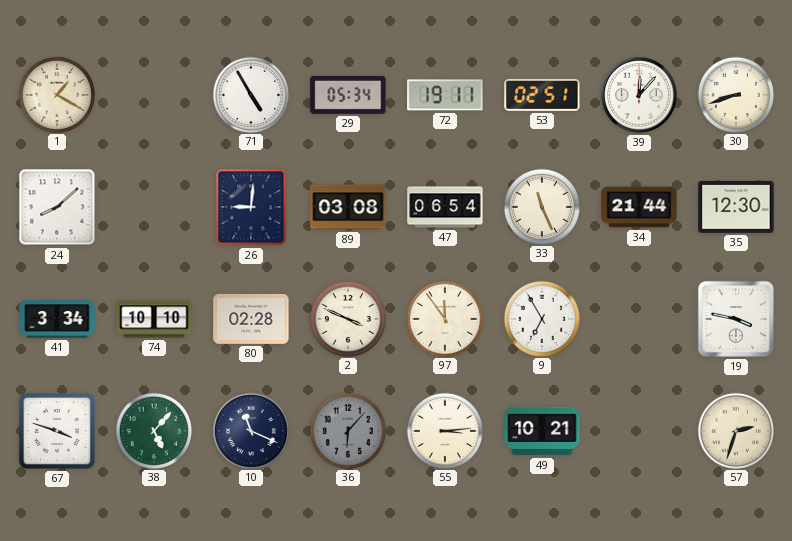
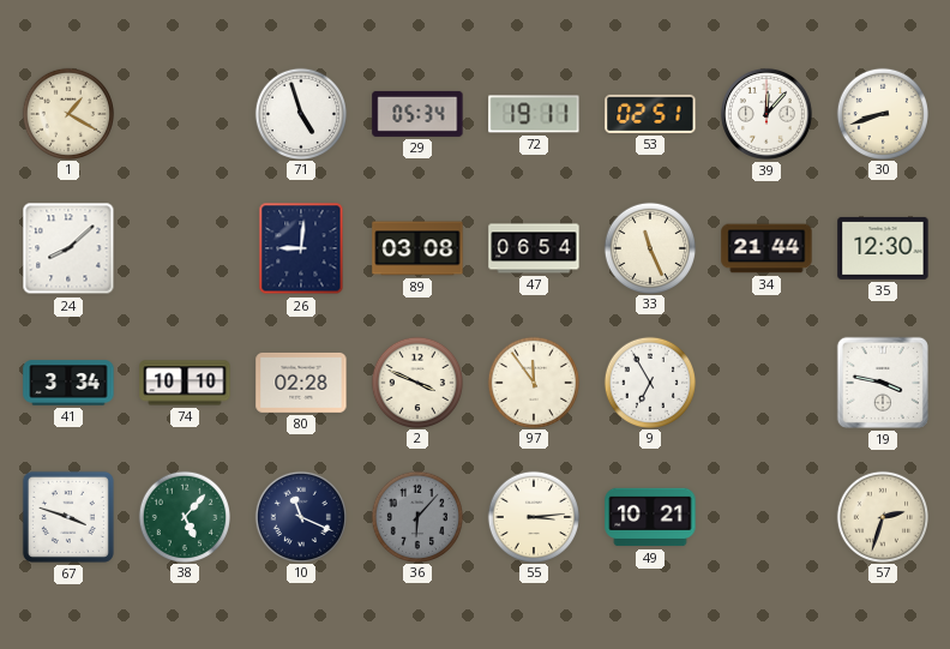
71: 4:55 -> 4:57 (300, 113)
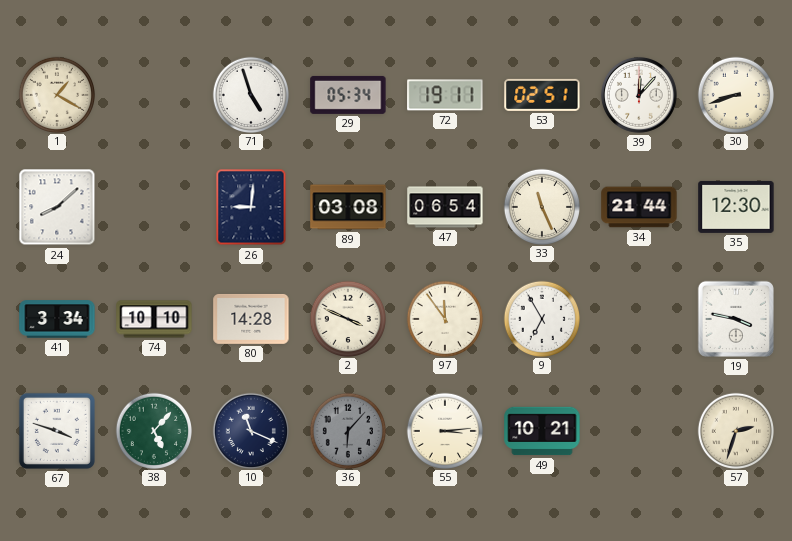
80: 02:28 -> 14:28 (251, 319)
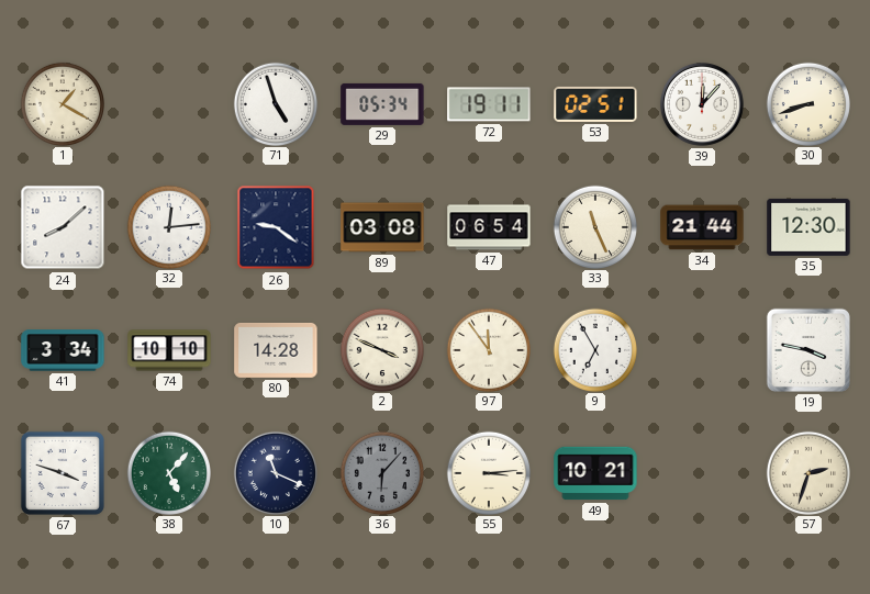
32: none -> 12:14 (168, 226)
26: 9:01 -> 9:21 (276, 227)
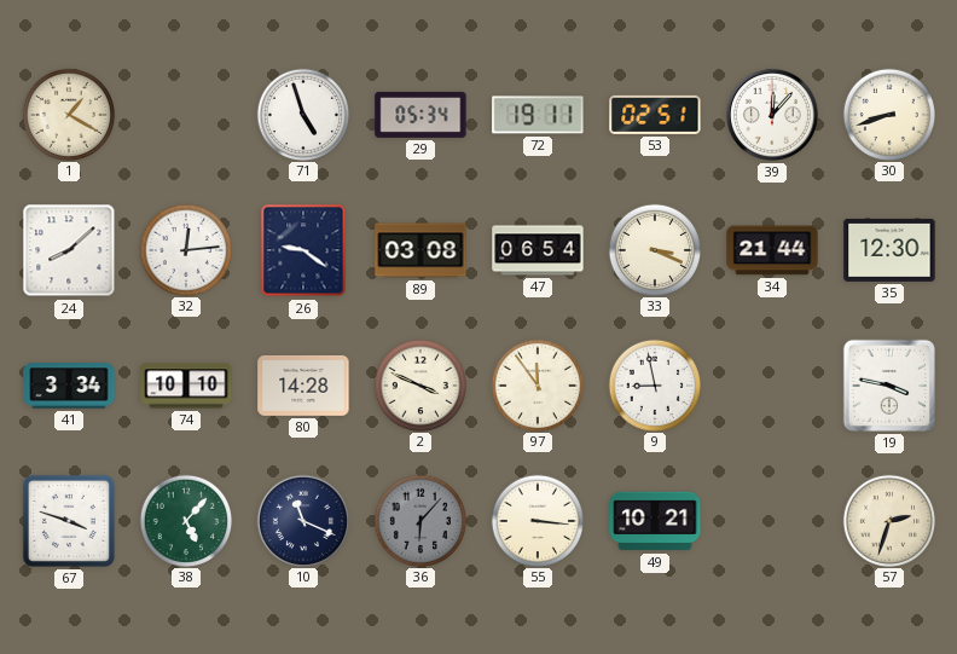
33: 11:26 -> 3:19 (654, 249)
9: 6:55 -> 8:58 (654, 384)
55: 3:14 -> 3:16 (536, 520)
